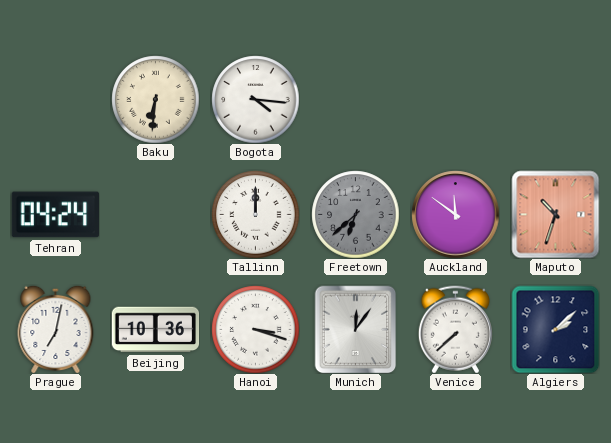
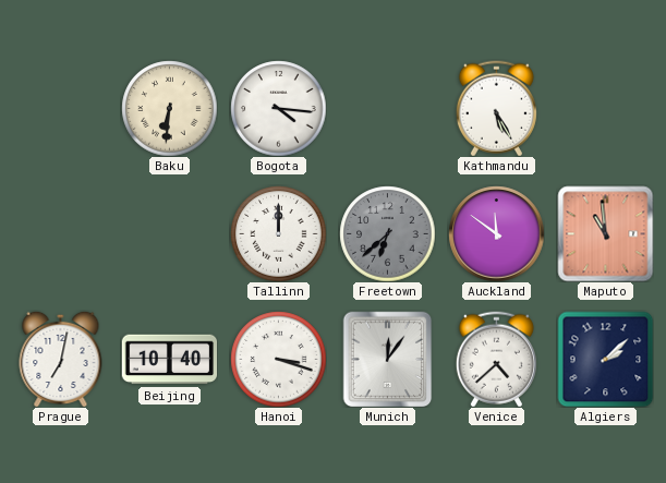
Kathmandu: none -> 5:25 (496, 108)
Tehran: 04:24 -> none (55, 215)
Maputo: 10:33 -> 10:59 (605, 233)
Beijing: 10:36 -> 10:40 (169, 360)
Venice: 7:38 -> 4:38 (496, 359)
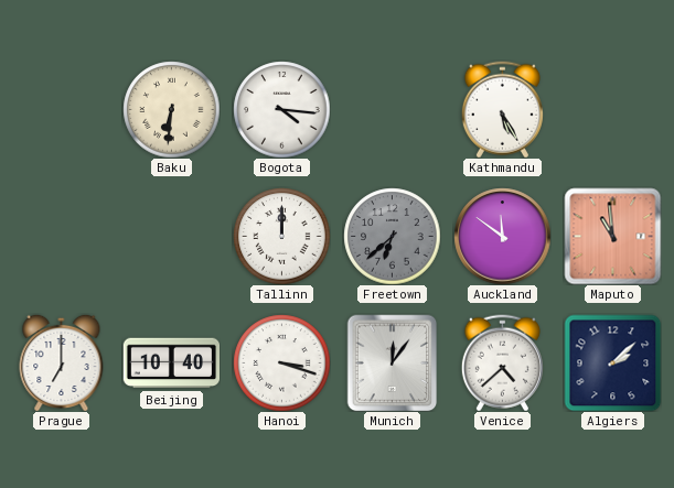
Prague: 7:02 -> 7:00 (62, 362)
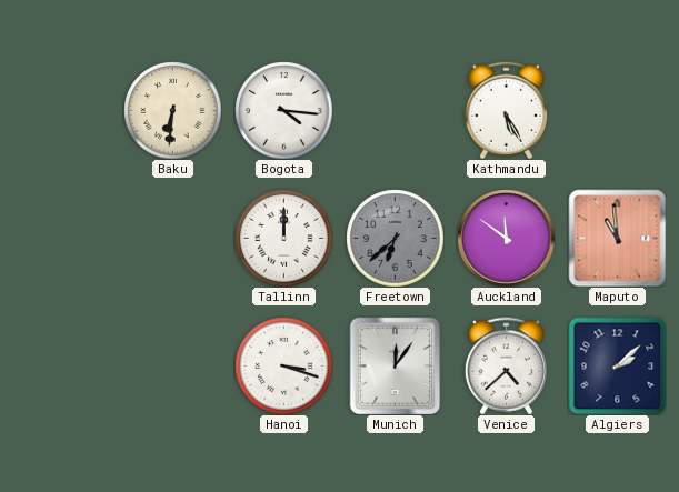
Prague: 7:00 -> none (62, 362)
Beijing: 10:40 -> none (171, 364)
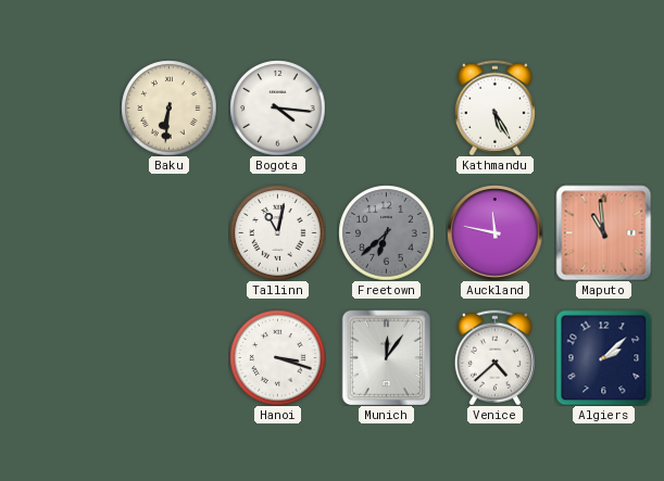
Tallinn: 12:00 -> 11:02 (277, 232)
Auckland: 11:51 -> 11:47 (494, 232)
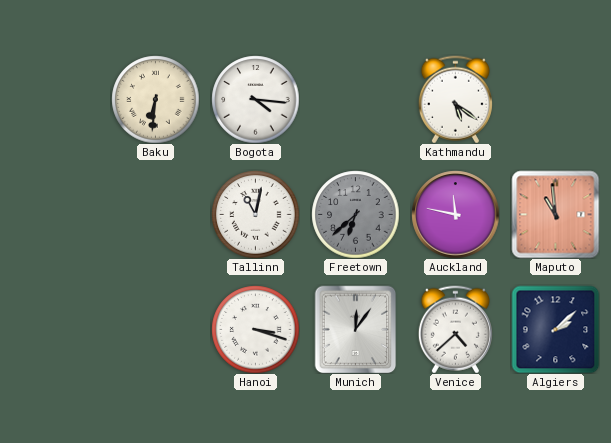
Kathmandu: 5:25 -> 5:21 (455, 99)
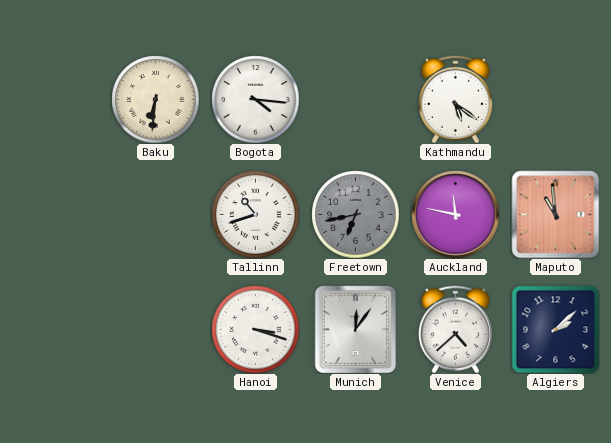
Tallinn: 11:02 -> 10:42 (255, 214)
Freetown: 6:38 -> 6:43 (355, 214)
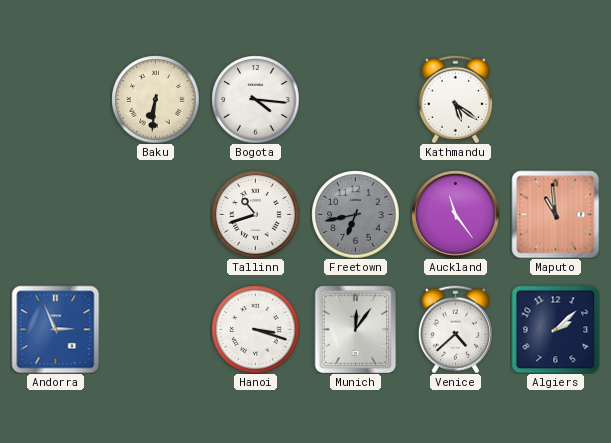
Auckland: 11:47 -> 11:24 (455, 214)
Andorra: none -> 2:56 (55, 329)
